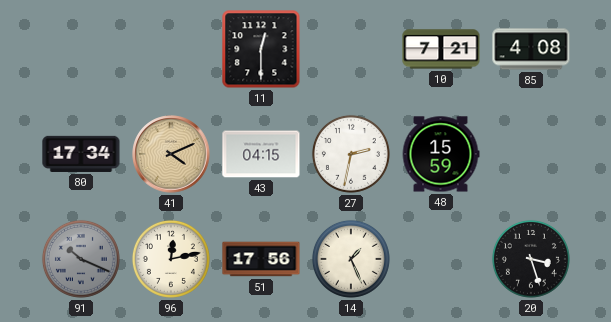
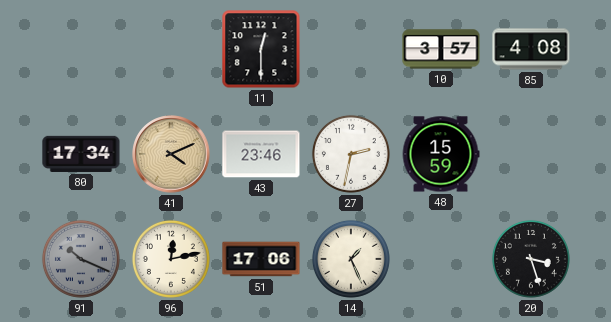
10: 7:21 -> 3:57 (441, 49)
43: 04:15 -> 23:46 (261, 154)
51: 17:56 -> 17:06 (261, 259)
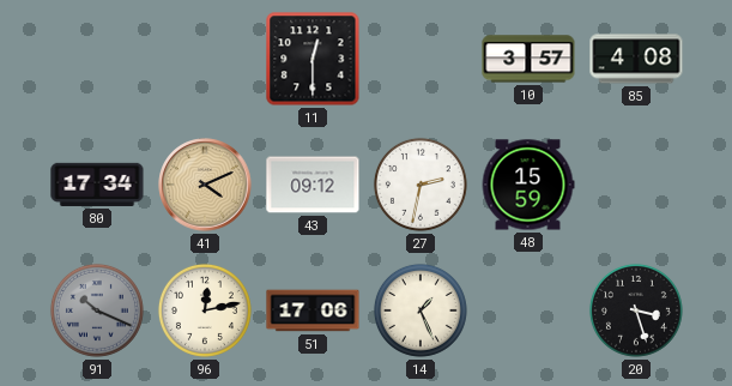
43: 23:46 -> 09:12 (313, 185)
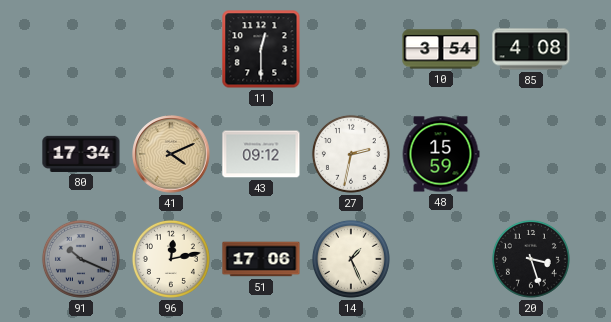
10: 3:57 -> 3:54 (441, 49)
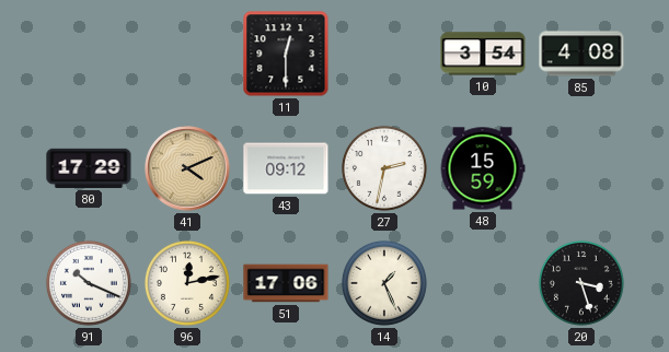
80: 17:34 -> 17:29 (89, 168)
91 dial: grey -> white (89, 283)
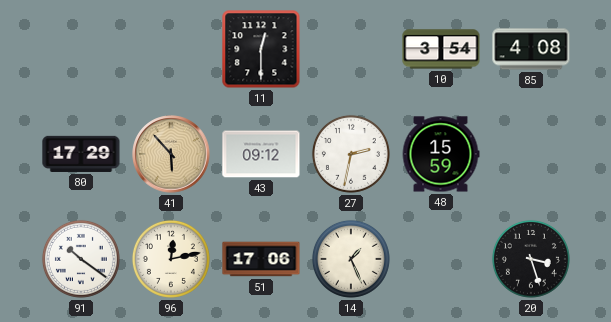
41: 4:11 -> 5:53 (171, 154)
91: 10:19 -> 10:21 (81, 259)
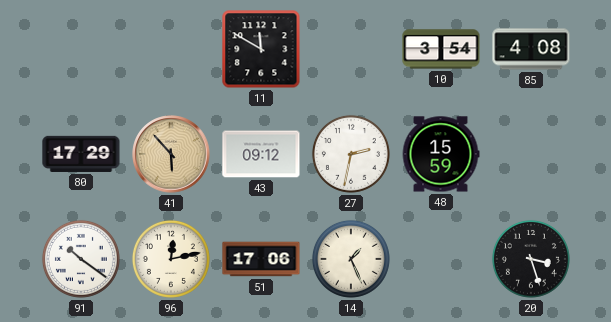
11: 12:30 -> 11:50 (261, 49)
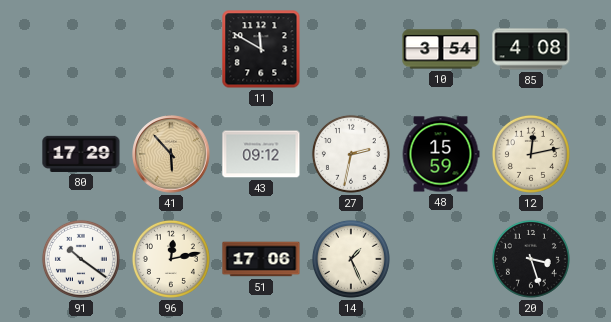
12: none -> 12:13 (531, 154)
